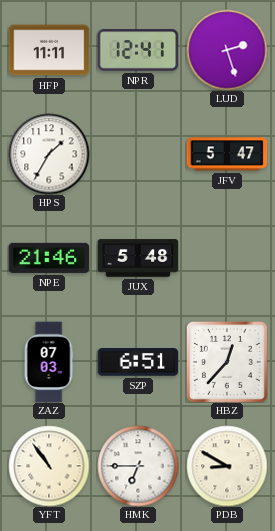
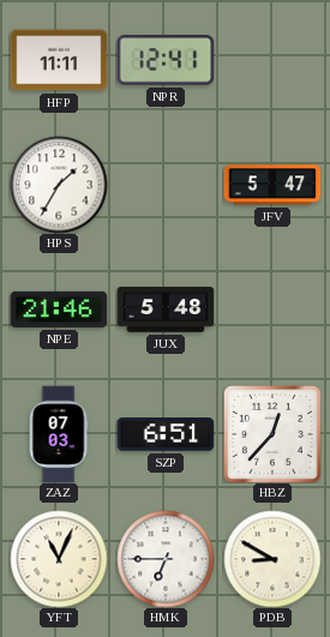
LUD: 2:27 -> none (227, 50)
YFT: 10:54 -> 11:04 (59, 559)
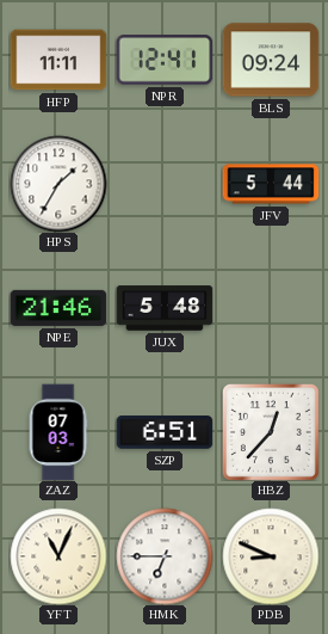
BLS: none -> 09:24 (271, 60)
JFV: 5:47 -> 5:44 (271, 184)
PDB: 8:50 -> 8:49 (271, 556)
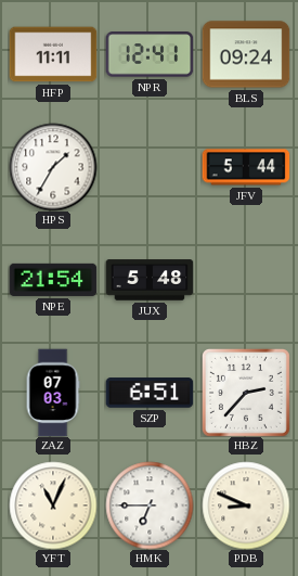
NPE: 21:46 -> 21:54 (53, 280)
HBZ: 12:37 -> 2:37 (246, 393)
